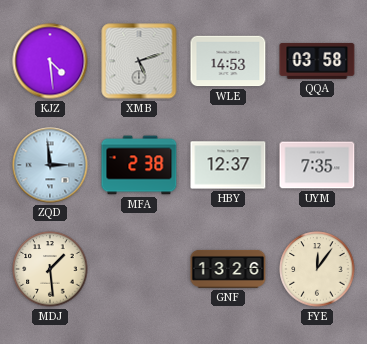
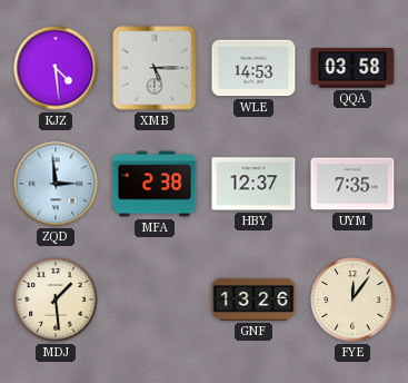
XMB: 5:12 -> 5:15 (155, 68)
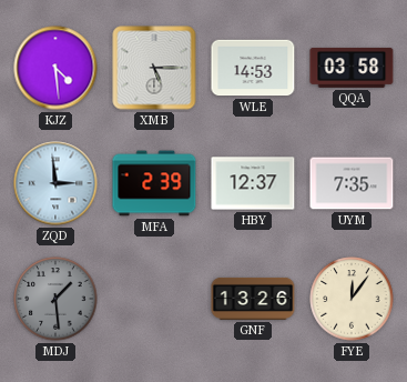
MFA: 2:38 -> 2:39 (154, 183)
MDJ dial: cream -> grey (55, 299)
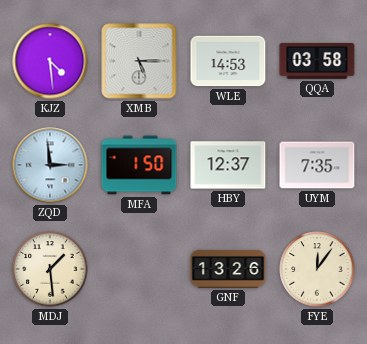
MFA: 2:39 -> 1:50 (139, 165)
MDJ dial: grey -> cream (50, 269)
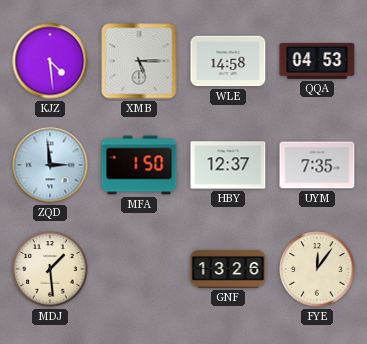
WLE: 14:53 -> 14:58 (228, 61)
QQA: 03:58 -> 04:53 (317, 61)
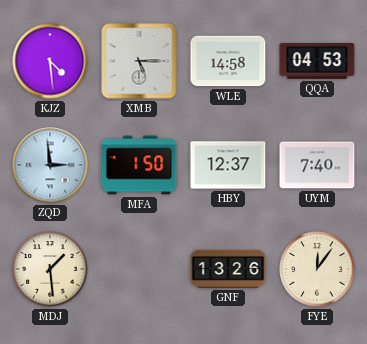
UYM: 7:35 -> 7:40 (317, 165)
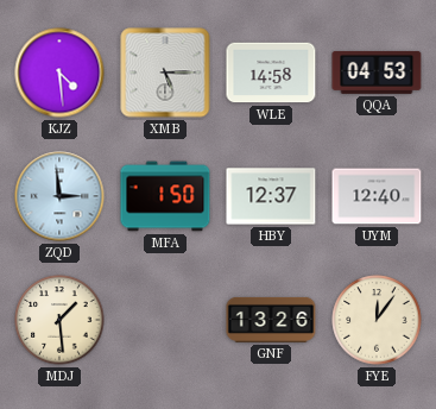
UYM: 7:40 -> 12:40 (377, 196)
